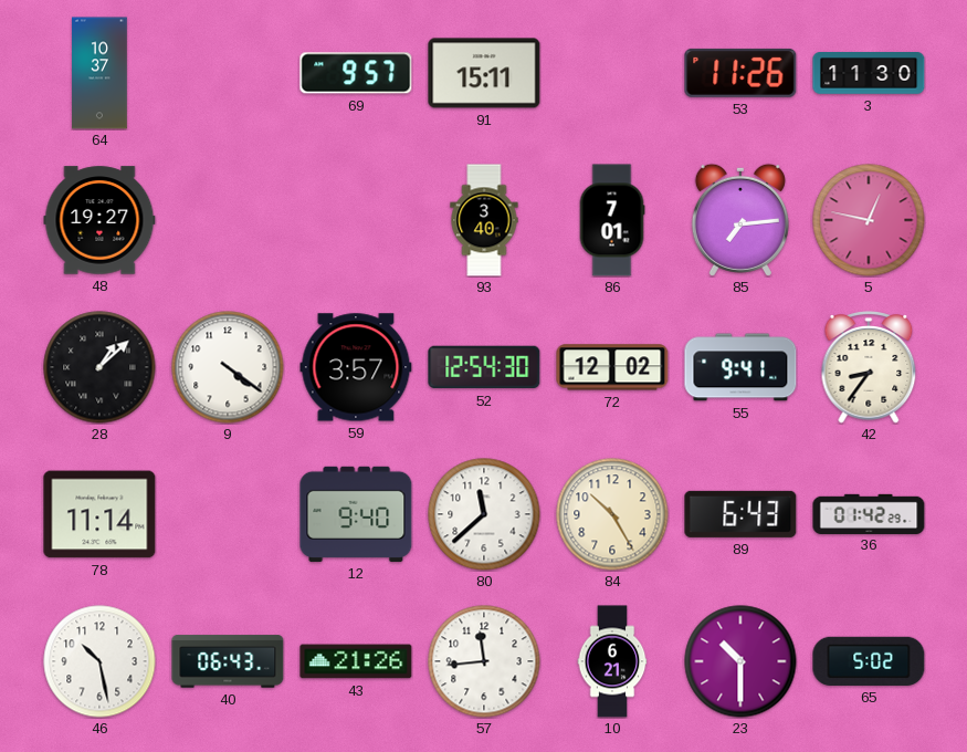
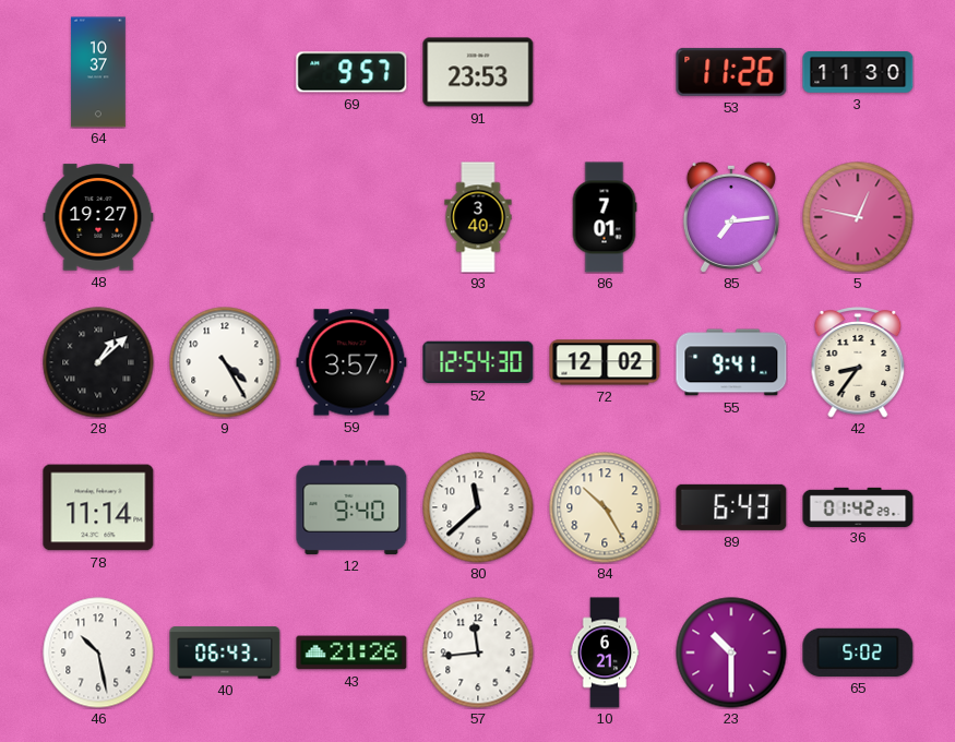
91: 15:11 -> 23:53 (478, 72)
9: 4:21 -> 4:25 (225, 362)
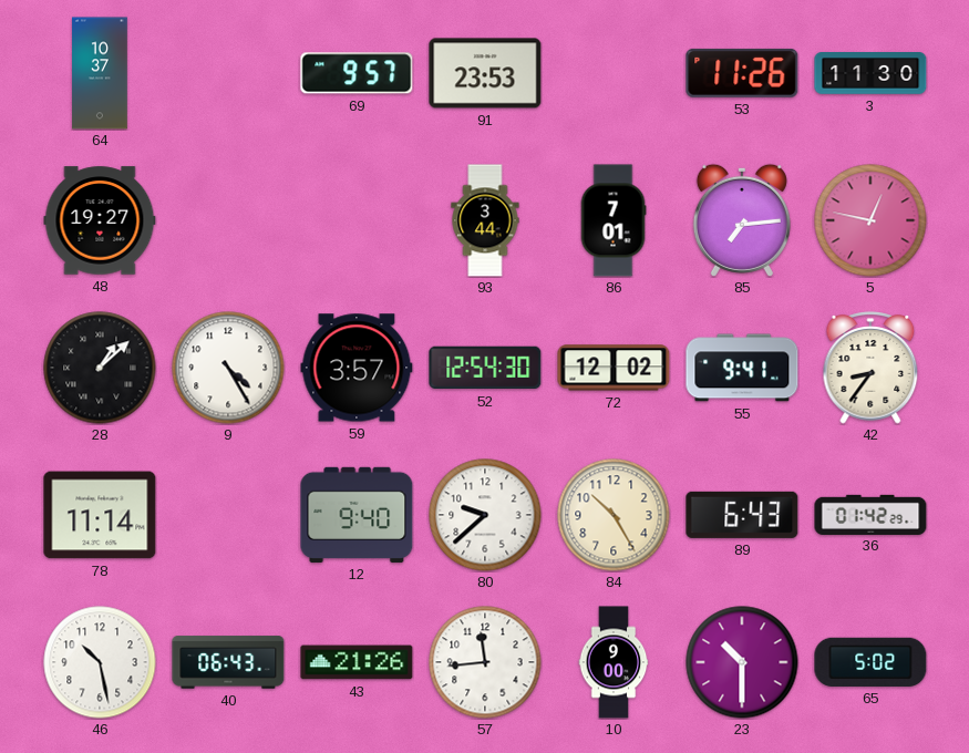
93: 3:40 -> 3:44 (485, 220)
80: 11:38 -> 9:38 (485, 515)
10: 6:21 -> 9:00 (614, 662)
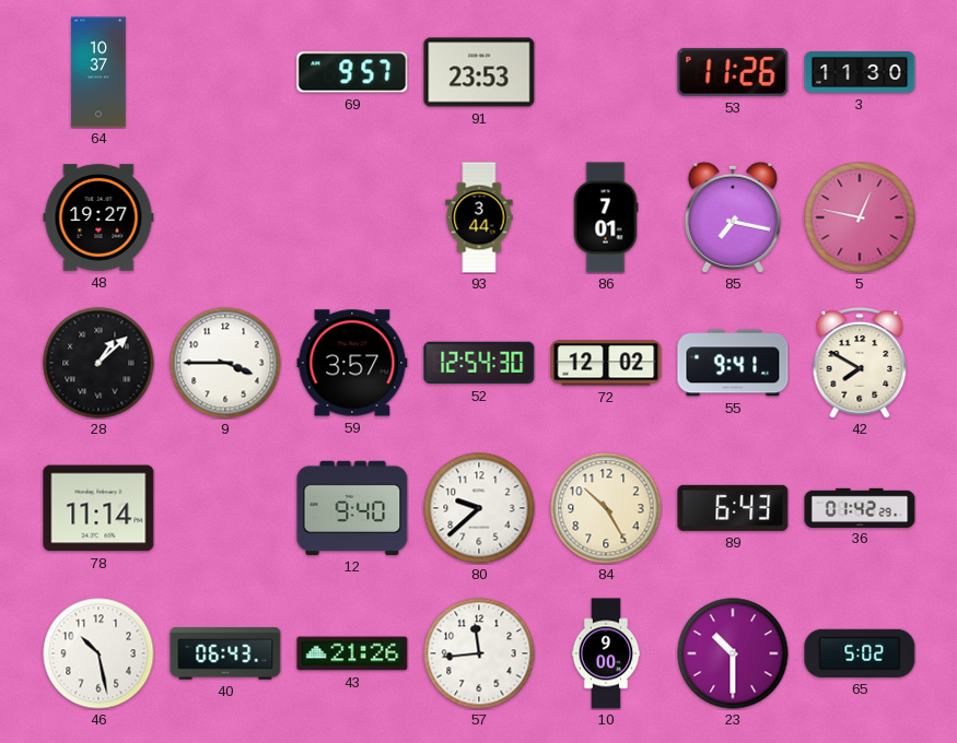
85: 7:14 -> 7:17 (733, 217)
9: 4:25 -> 3:45 (225, 363)
42: 8:36 -> 7:50 (860, 363)
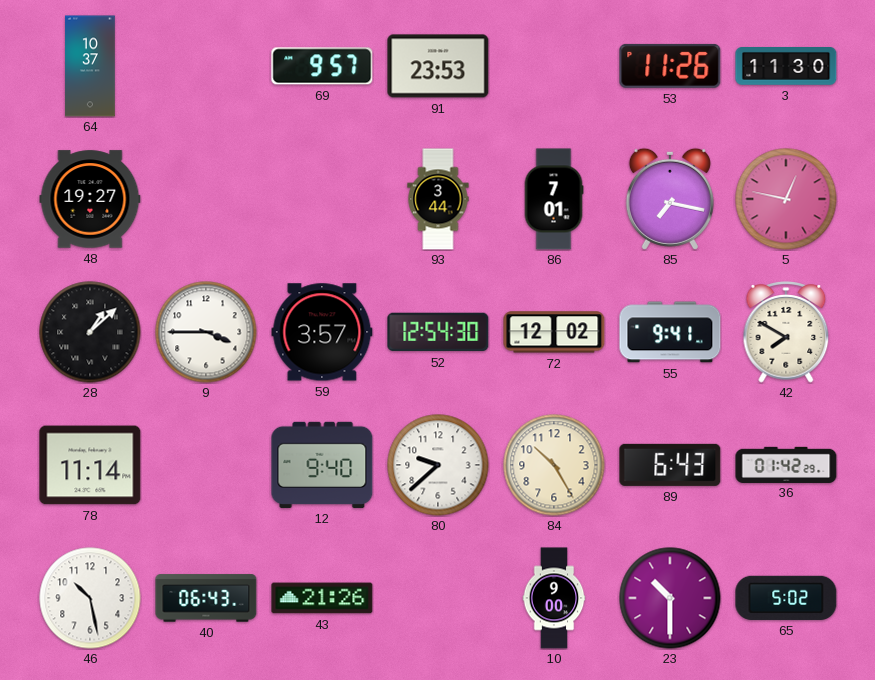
57: 11:44 -> none (479, 653)
